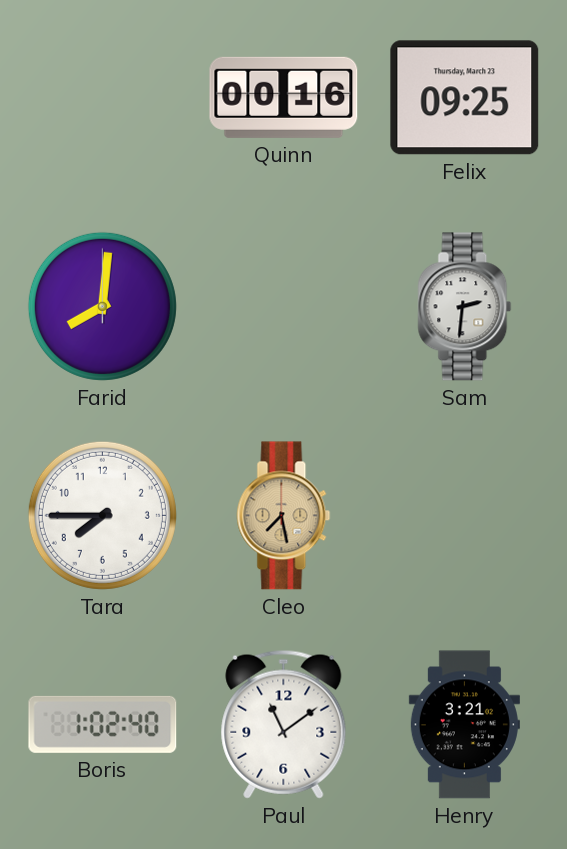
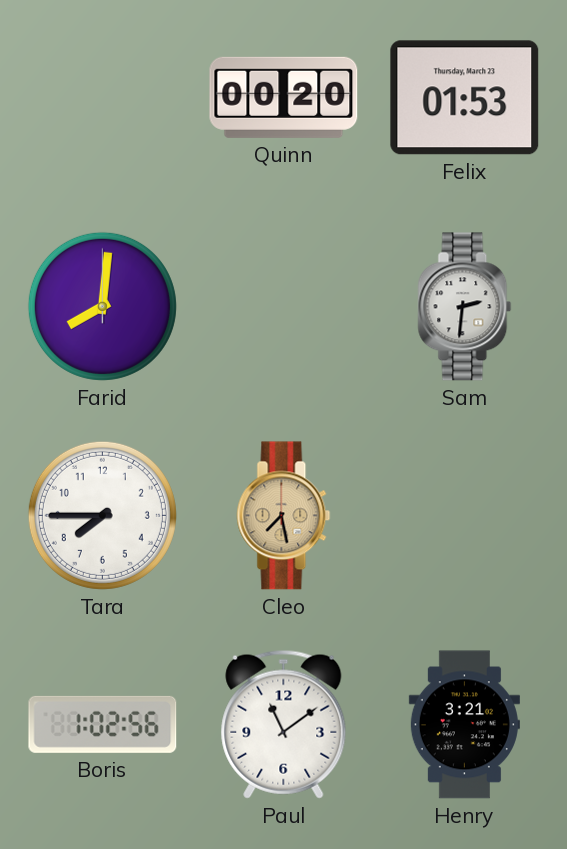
Quinn: 00:16 -> 00:20 (284, 97)
Felix: 09:25 -> 01:53 (465, 98)
Boris: 1:02:40 -> 1:02:56 (103, 724)
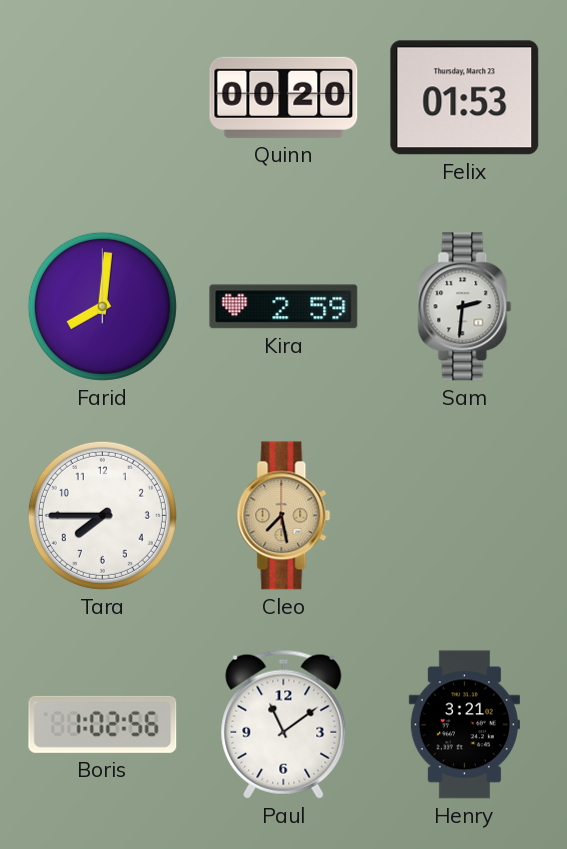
Kira: none -> 2:59 (284, 307)
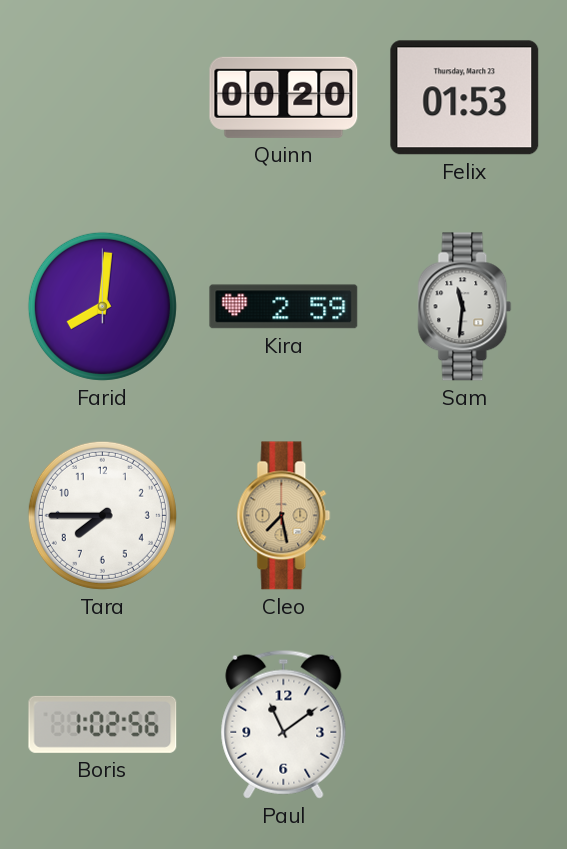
Sam: 2:31 -> 11:31 (465, 307)
Henry: 3:21 -> none (464, 725)
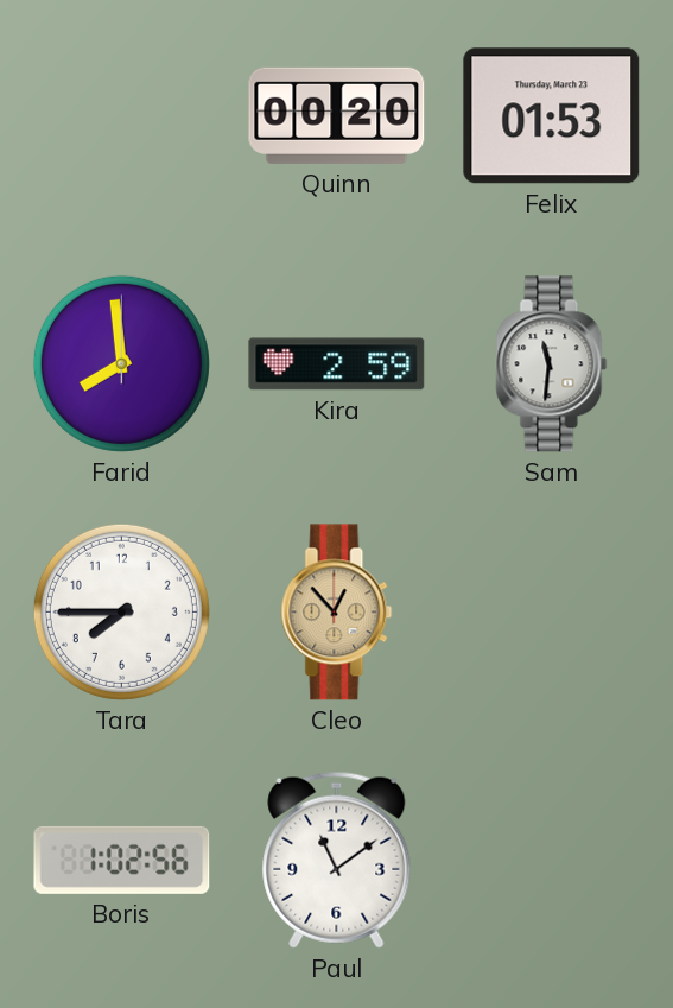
Farid: 8:01 -> 7:59 (121, 363)
Cleo: 7:28 -> 12:53 (337, 613)
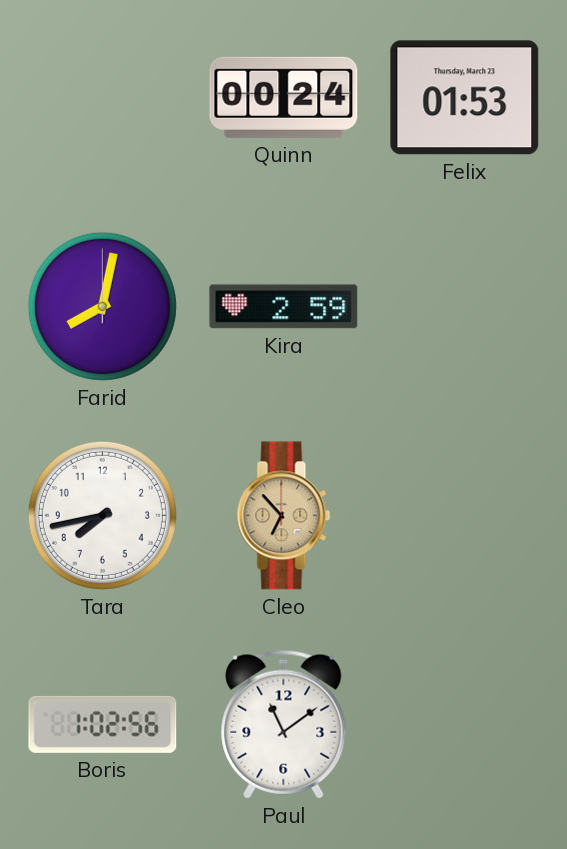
Quinn: 00:20 -> 00:24 (284, 97)
Farid: 7:59 -> 8:02 (102, 306)
Sam: 11:31 -> none (552, 364)
Tara: 7:45 -> 7:43 (102, 515)
Cleo: 12:53 -> 6:53 (284, 516)
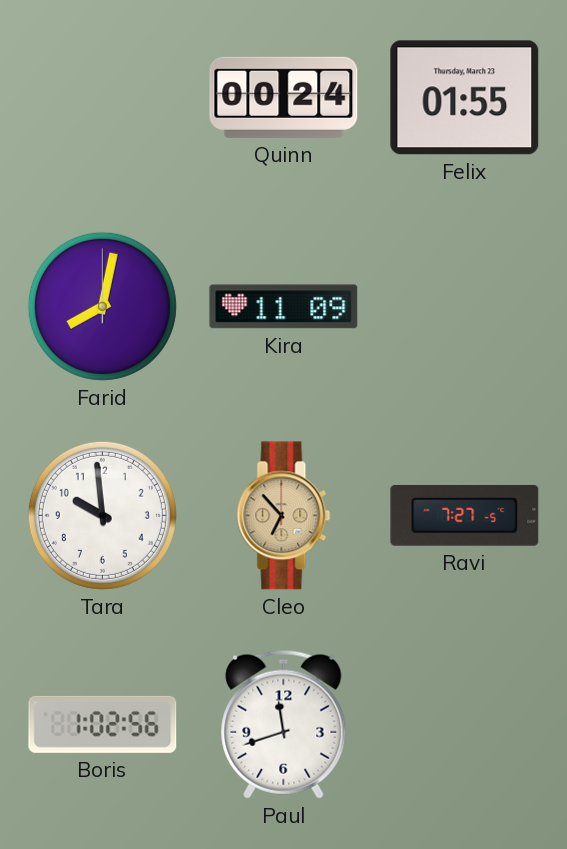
Felix: 01:53 -> 01:55 (465, 98)
Kira: 2:59 -> 11:09 (284, 307)
Tara: 7:43 -> 9:59 (102, 515)
Ravi: none -> 7:27 (465, 515)
Paul: 11:09 -> 11:42 (284, 724)
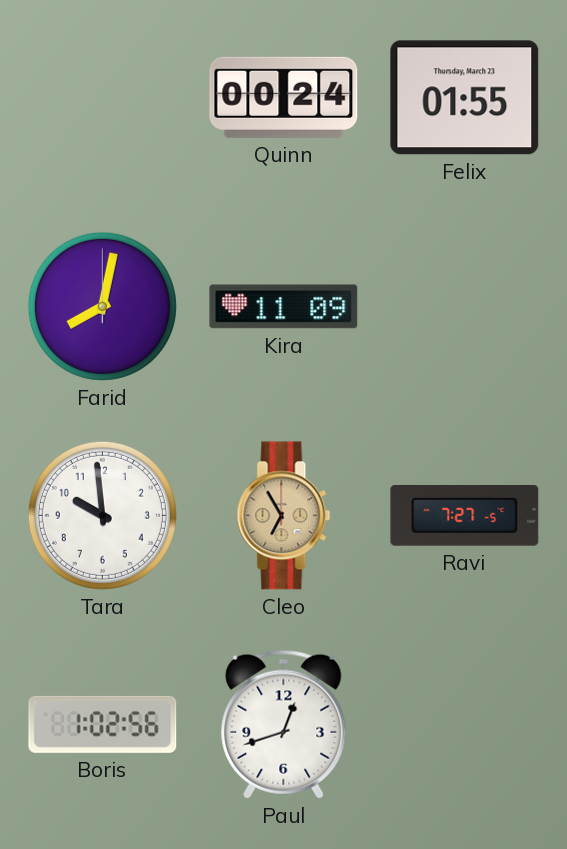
Cleo: 6:53 -> 6:55 (284, 516)
Paul: 11:42 -> 12:42 (284, 724)
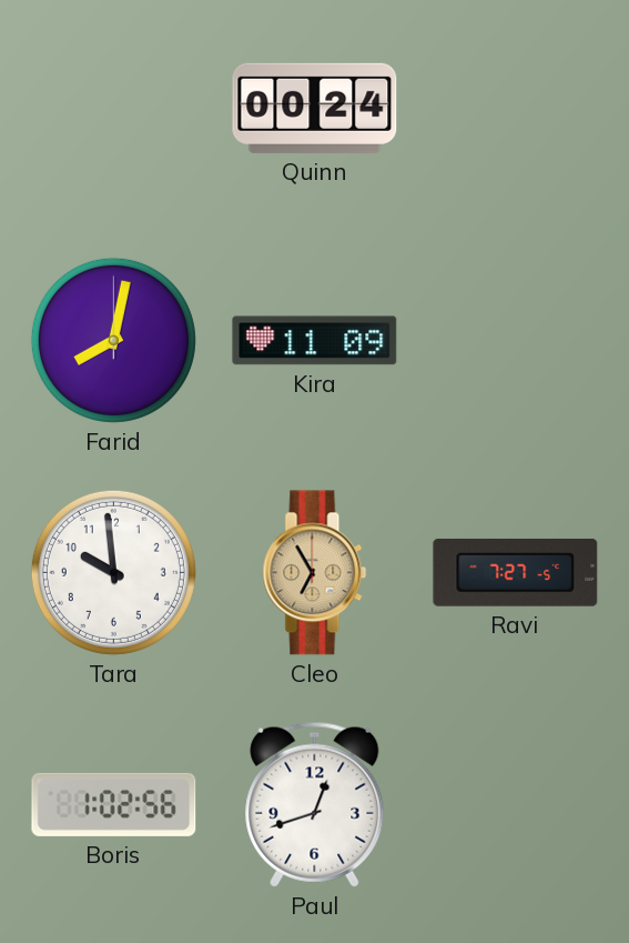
Felix: 01:55 -> none (465, 98)
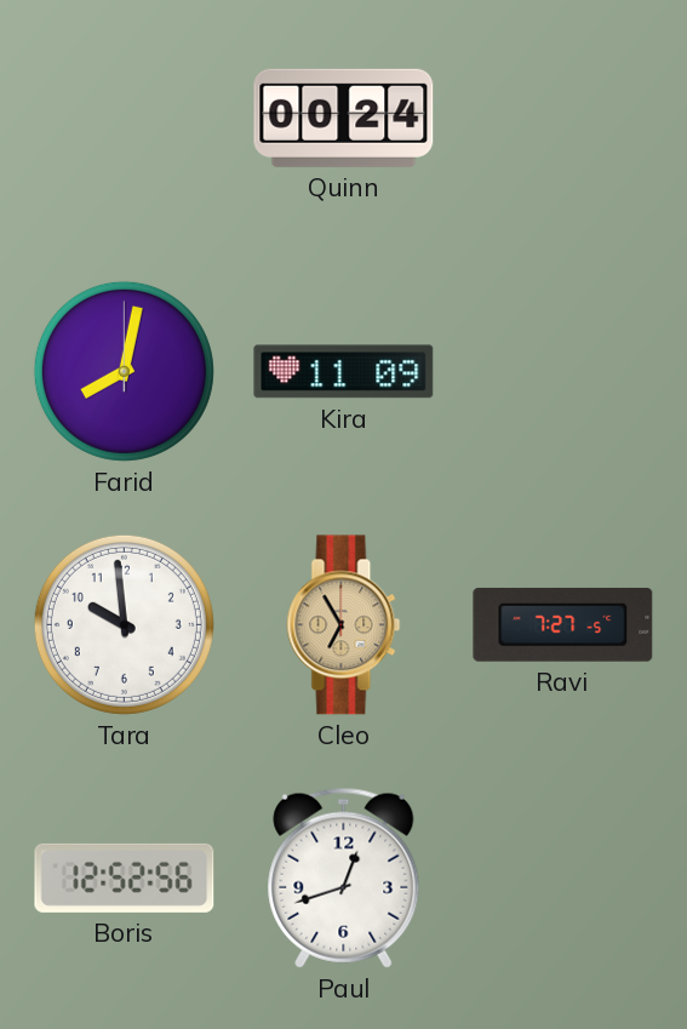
Boris: 1:02 -> 12:52 (125, 877)
